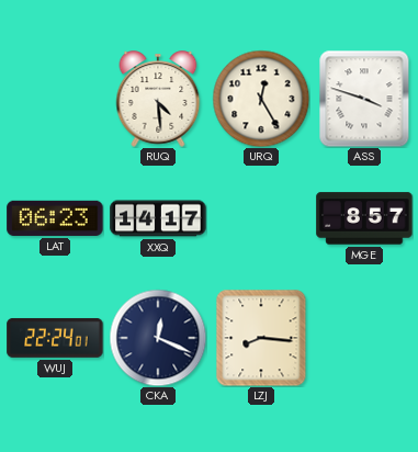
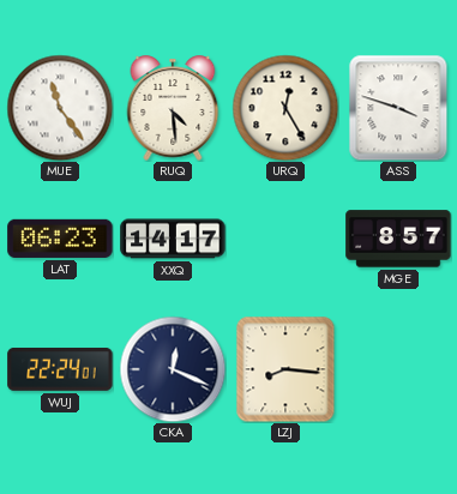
MUE: none -> 11:24 (60, 108)
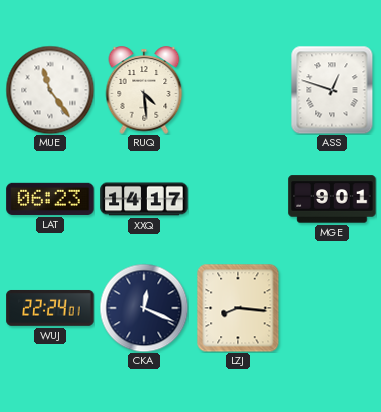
URQ: 12:25 -> none (285, 108)
ASS: 3:48 -> 12:48 (332, 90)
MGE: 8:57 -> 9:01 (332, 199)
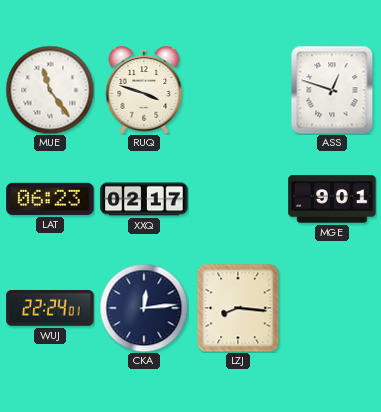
RUQ: 4:29 -> 3:48 (144, 90)
XXQ: 14:17 -> 02:17 (144, 199)
CKA: 12:19 -> 12:14 (144, 308)
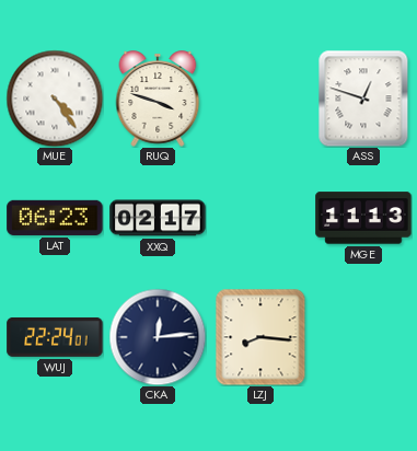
MUE: 11:24 -> 4:24 (55, 99)
MGE: 9:01 -> 11:13 (363, 218)
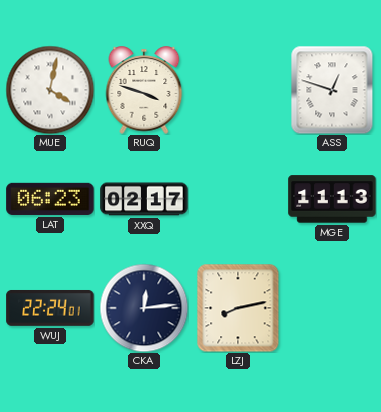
MUE: 4:24 -> 4:02 (50, 90)
LZJ: 8:16 -> 8:13 (238, 308)
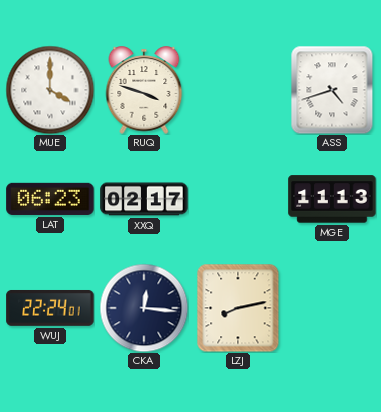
MUE: 4:02 -> 4:00 (50, 90)
ASS: 12:48 -> 4:42 (332, 90)
CKA: 12:14 -> 12:16 (144, 308)
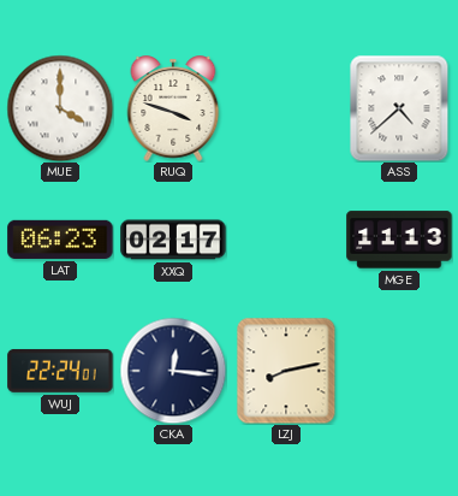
ASS: 4:42 -> 4:38 (399, 108)
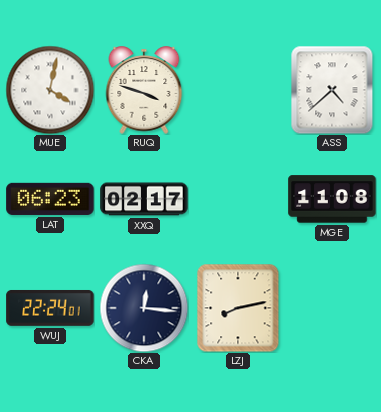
MUE: 4:00 -> 4:02 (50, 90)
MGE: 11:13 -> 11:08 (332, 199)
